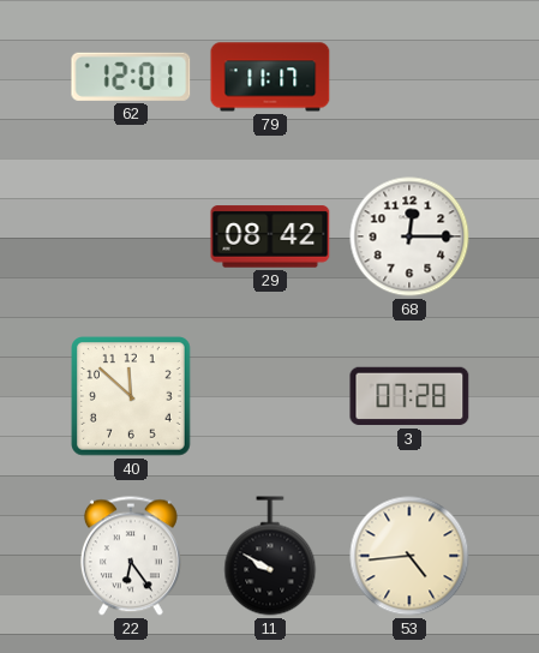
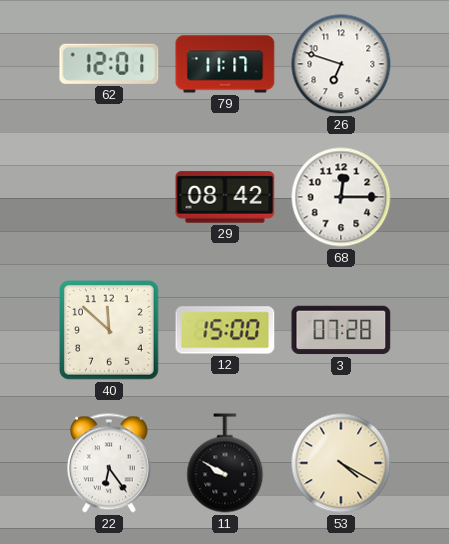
26: none -> 6:48 (341, 64)
12: none -> 15:00 (225, 330)
53: 4:44 -> 4:20 (341, 463)
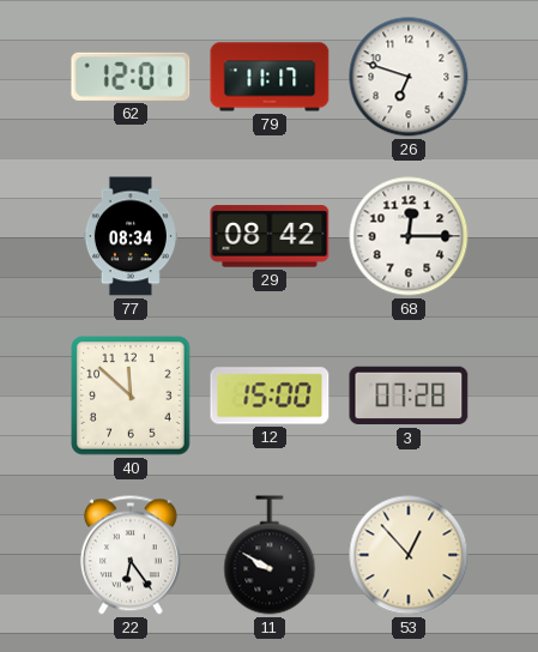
77: none -> 08:34 (131, 236)
53: 4:20 -> 12:53 (409, 555)
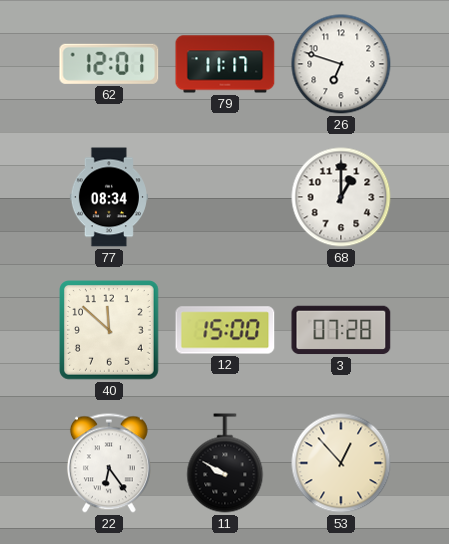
29: 08:42 -> none (270, 236)
68: 12:15 -> 1:00 (341, 197)
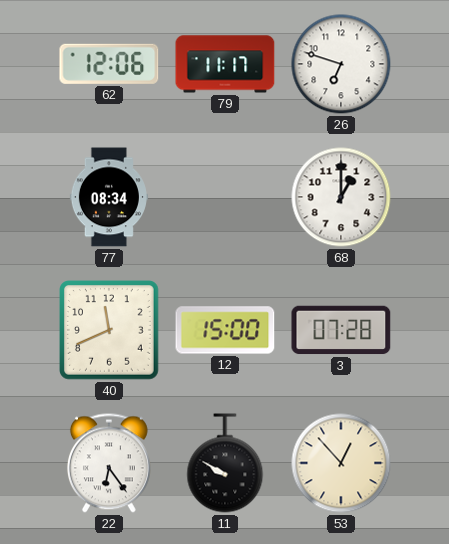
62: 12:01 -> 12:06 (109, 64)
40: 11:52 -> 11:41 (110, 331)
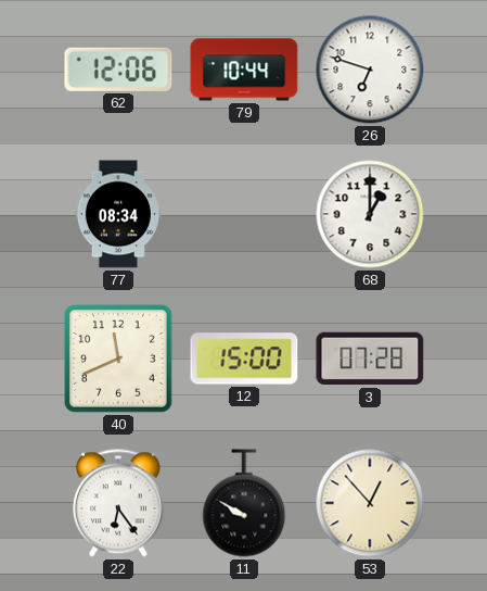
79: 11:17 -> 10:44 (244, 70)
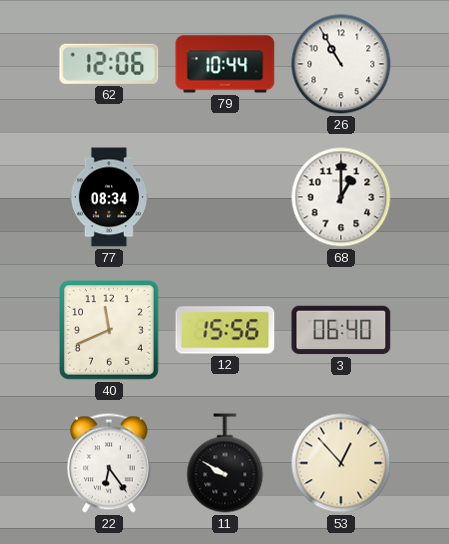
26: 6:48 -> 10:55 (341, 64)
12: 15:00 -> 15:56 (225, 330)
3: 07:28 -> 06:40 (341, 330)
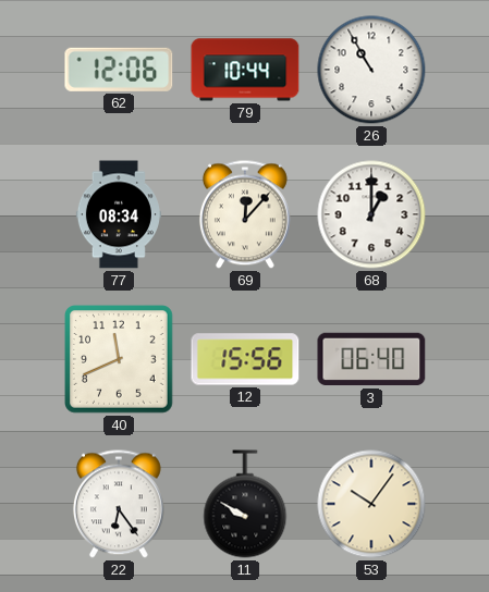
69: none -> 12:07 (245, 214)
53: 12:53 -> 10:06 (371, 504)
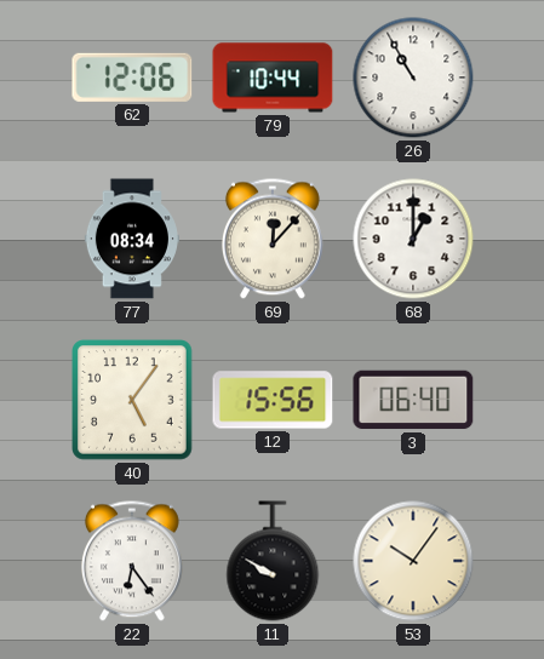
40: 11:41 -> 5:06 (133, 401)
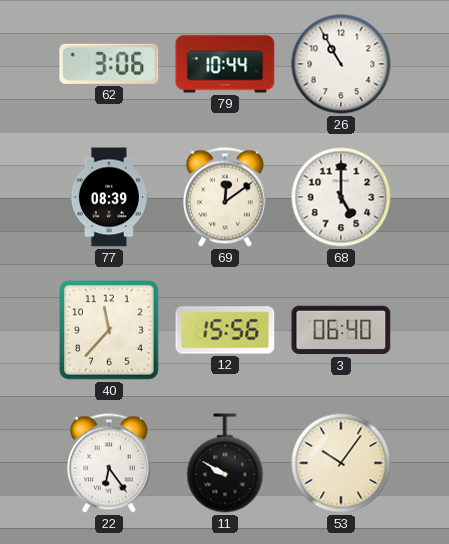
62: 12:06 -> 3:06 (109, 64)
77: 08:34 -> 08:39 (109, 197)
69: 12:07 -> 12:09 (225, 197)
68: 1:00 -> 5:00 (341, 197)
40: 5:06 -> 11:37 (110, 331)
